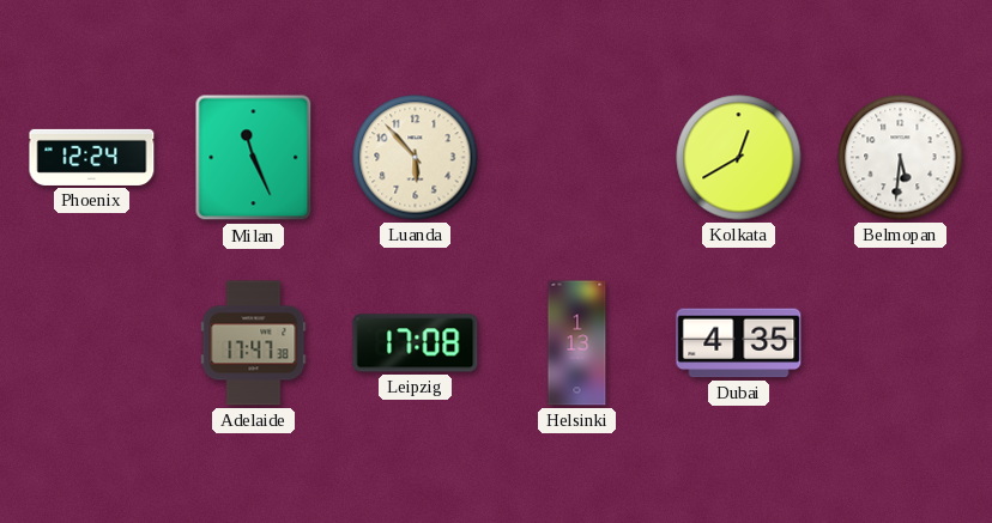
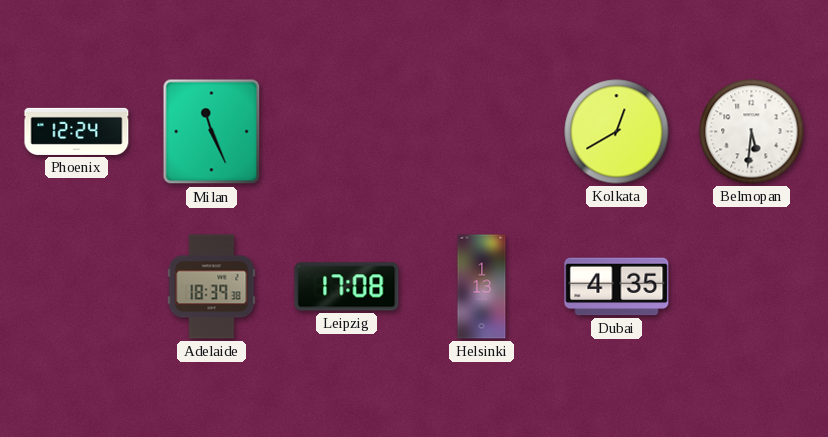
Luanda: 5:53 -> none (416, 158)
Adelaide: 17:47 -> 18:39 (212, 287)
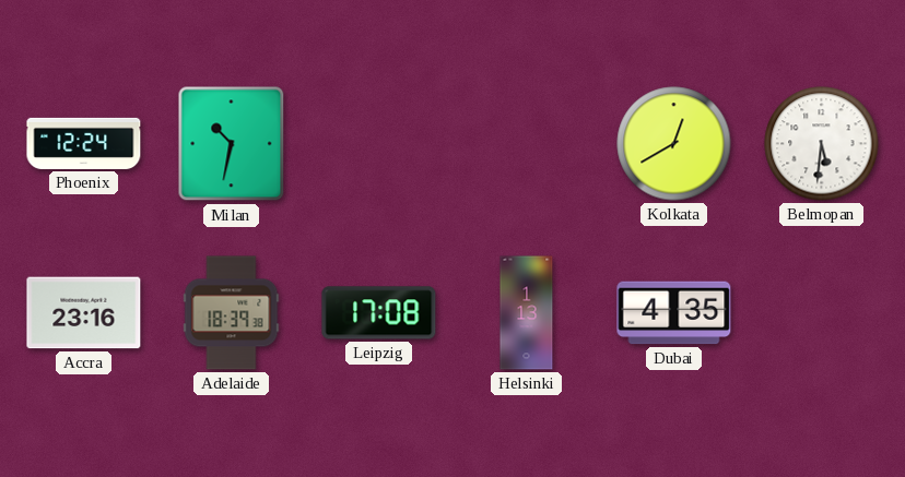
Milan: 11:26 -> 10:32 (232, 144)
Accra: none -> 23:16 (84, 313)
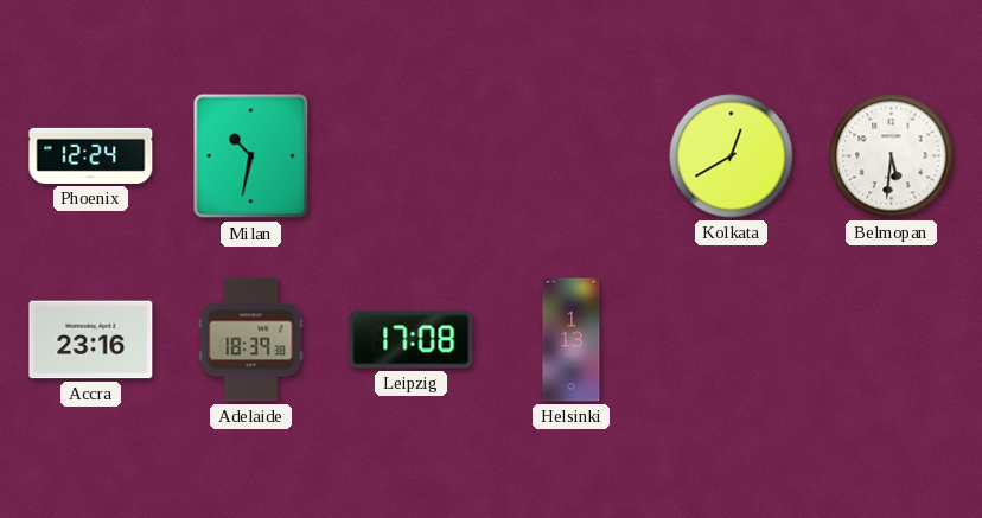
Dubai: 4:35 -> none (674, 313)
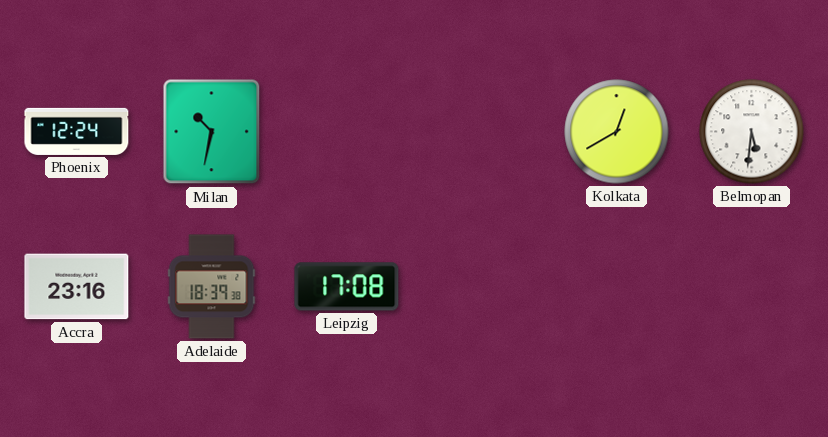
Helsinki: 1:13 -> none (572, 340)
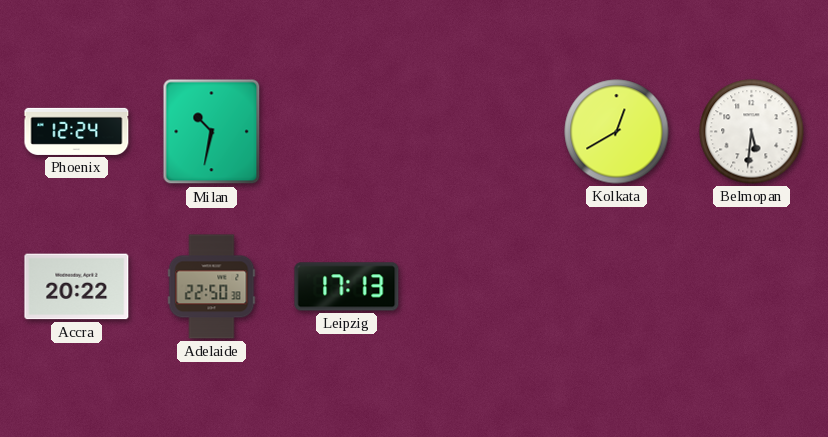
Accra: 23:16 -> 20:22 (77, 287)
Adelaide: 18:39 -> 22:50 (212, 287)
Leipzig: 17:08 -> 17:13 (347, 287)
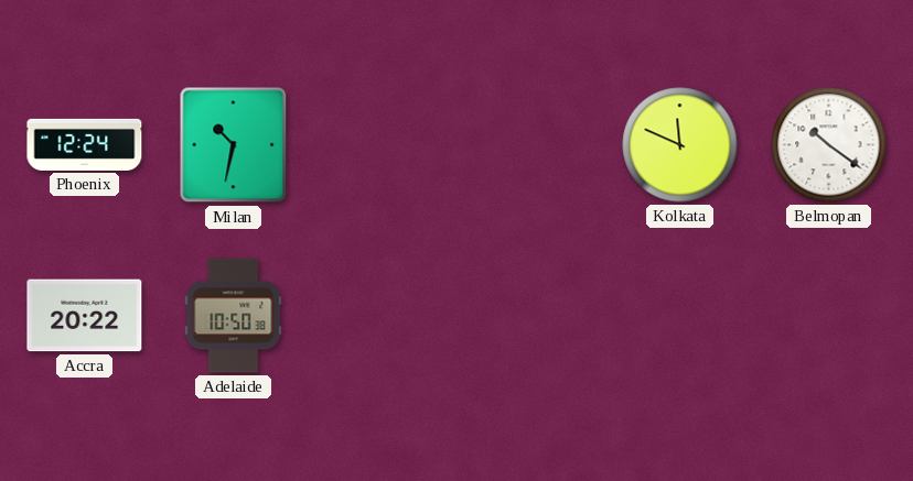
Kolkata: 12:40 -> 11:49 (680, 145)
Belmopan: 5:31 -> 10:21 (829, 145)
Adelaide: 22:50 -> 10:50 (234, 316)
Leipzig: 17:13 -> none (347, 287)
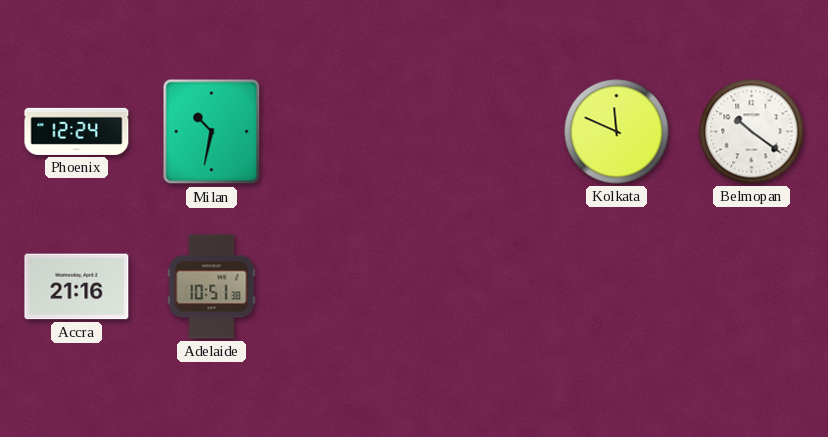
Accra: 20:22 -> 21:16 (77, 287)
Adelaide: 10:50 -> 10:51 (212, 287)
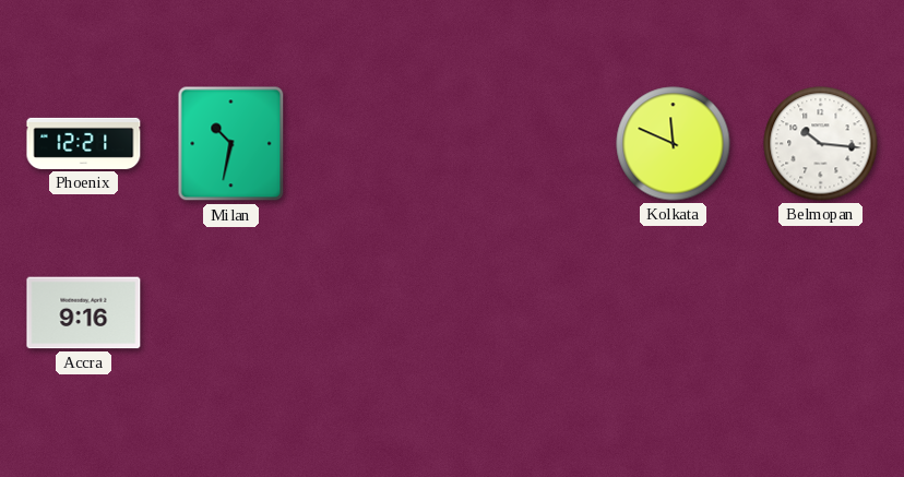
Phoenix: 12:24 -> 12:21 (84, 143)
Belmopan: 10:21 -> 10:16 (821, 144)
Accra: 21:16 -> 9:16 (84, 313)
Adelaide: 10:51 -> none (212, 287)
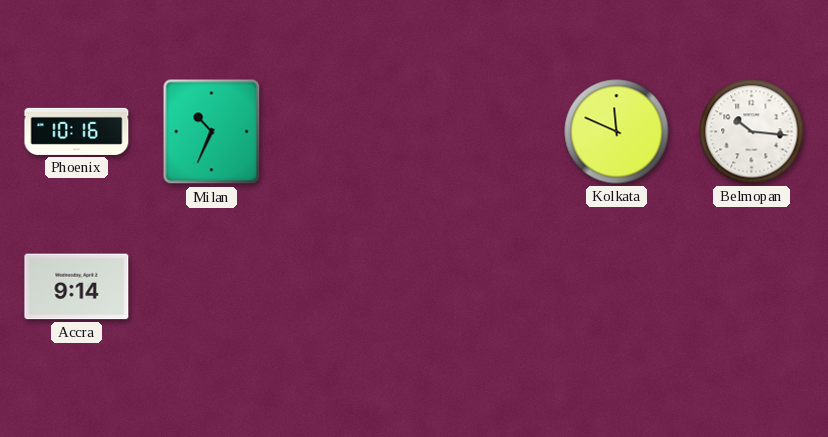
Phoenix: 12:21 -> 10:16 (77, 131)
Milan: 10:32 -> 10:34 (212, 132)
Accra: 9:16 -> 9:14 (77, 287)
